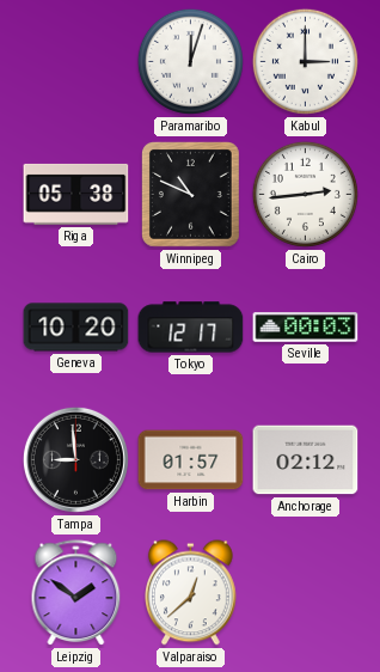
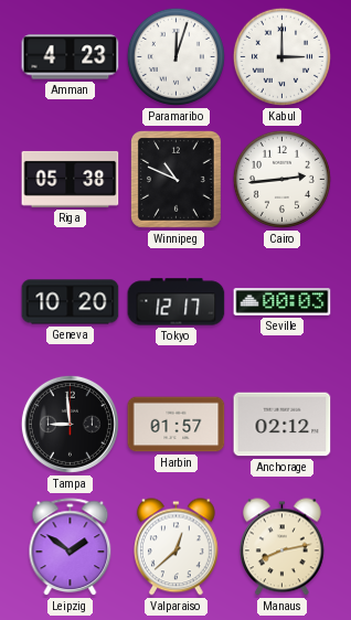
Amman: none -> 4:23 (71, 57)
Manaus: none -> 8:13 (283, 547)
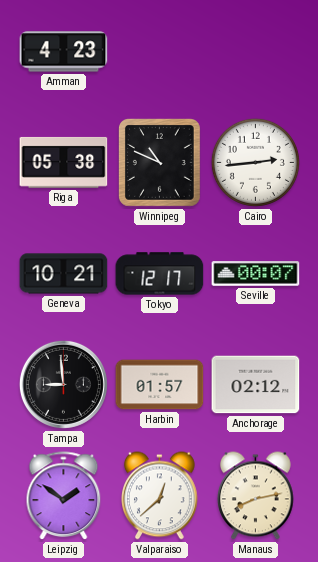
Paramaribo: 12:03 -> none (175, 56)
Kabul: 3:00 -> none (281, 56)
Geneva: 10:20 -> 10:21 (64, 274)
Seville: 00:03 -> 00:07 (256, 274)
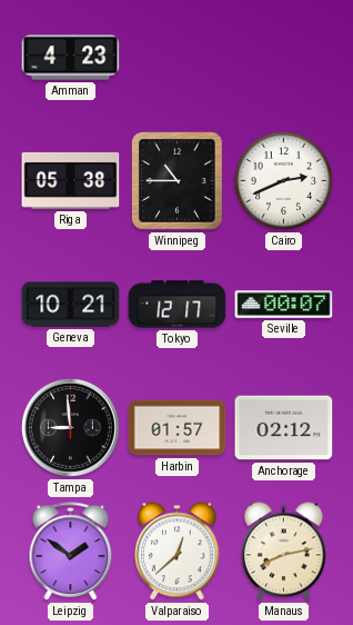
Winnipeg: 10:49 -> 10:45 (176, 181)
Cairo: 2:44 -> 2:41 (283, 180)
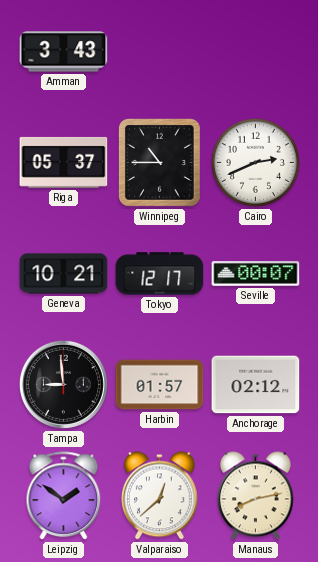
Amman: 4:23 -> 3:43 (64, 52)
Riga: 05:38 -> 05:37 (64, 162)
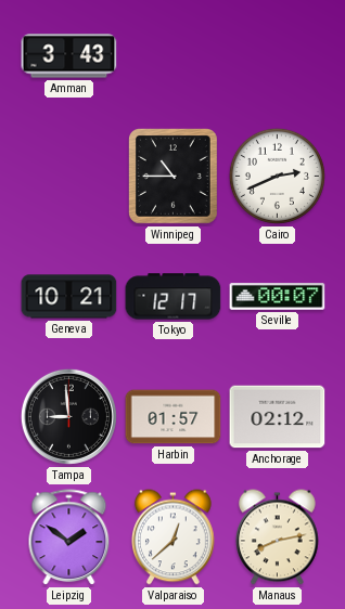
Riga: 05:37 -> none (64, 162)
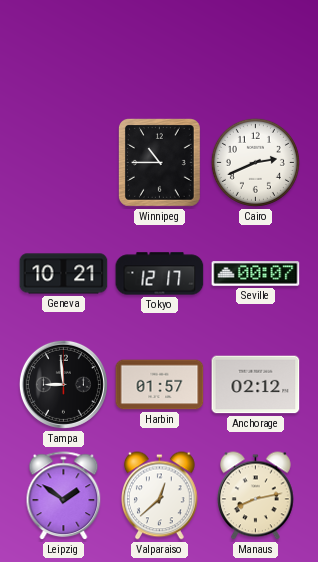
Amman: 3:43 -> none (69, 56)
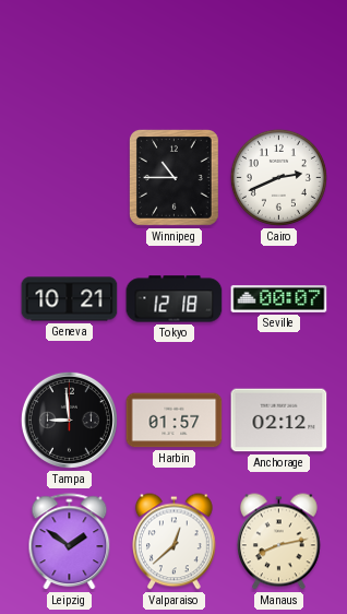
Tokyo: 12:17 -> 12:18 (175, 299)
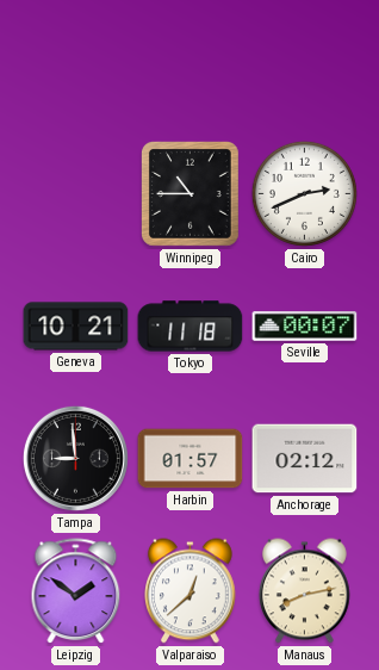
Tokyo: 12:18 -> 11:18 (191, 327)
